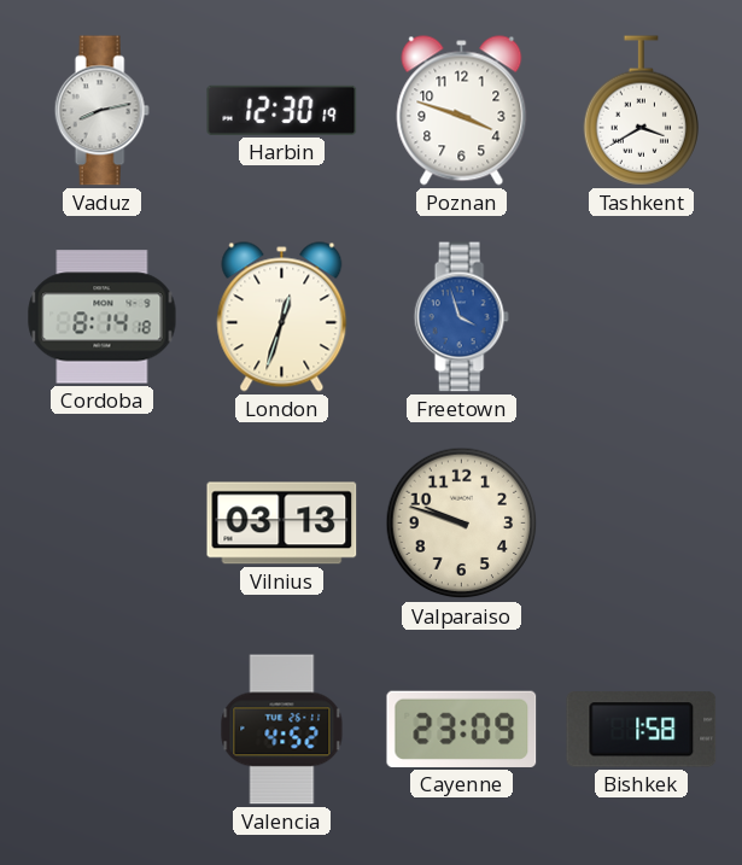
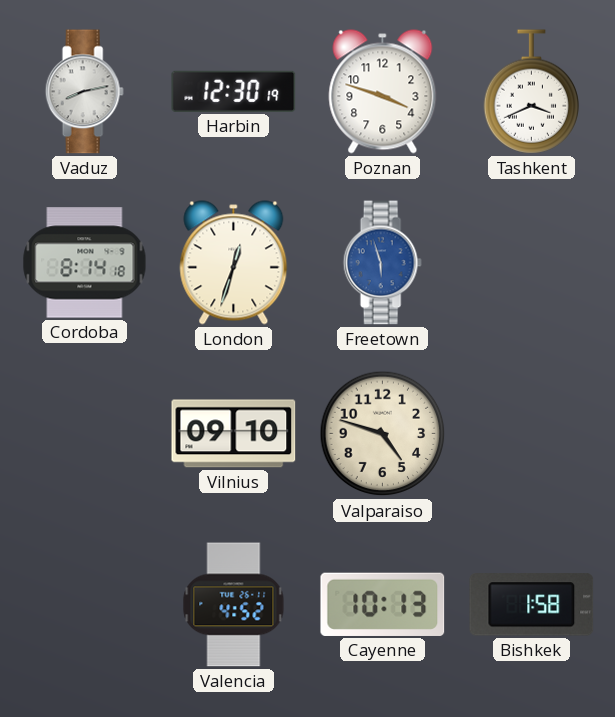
Tashkent: 3:40 -> 3:41 (531, 92)
Freetown: 3:57 -> 5:57 (382, 263)
Vilnius: 03:13 -> 09:10 (234, 434)
Valparaiso: 9:48 -> 4:48 (383, 434)
Cayenne: 23:09 -> 10:13 (383, 604)
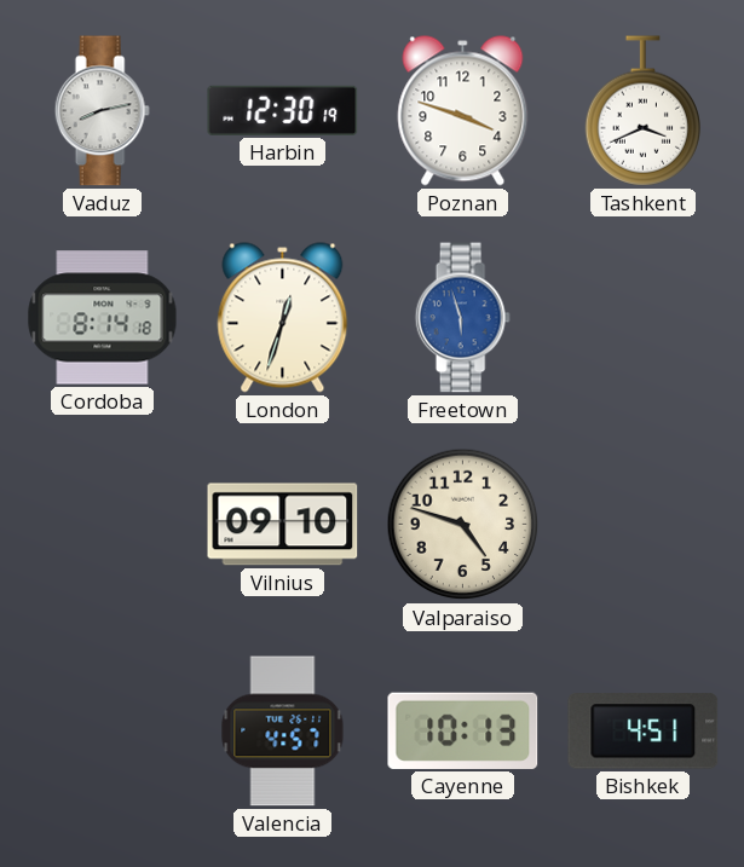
Valencia: 4:52 -> 4:57 (283, 732)
Bishkek: 1:58 -> 4:51 (644, 732)
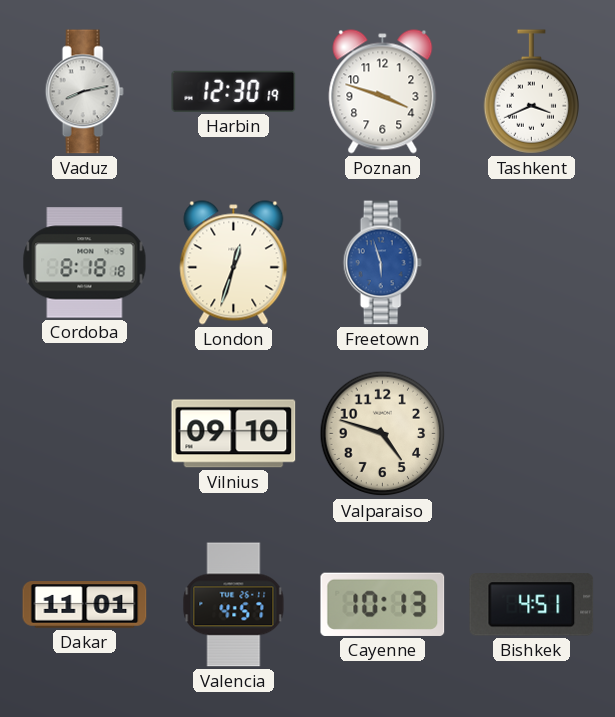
Cordoba: 8:14 -> 8:18 (85, 263)
Dakar: none -> 11:01 (85, 605)
